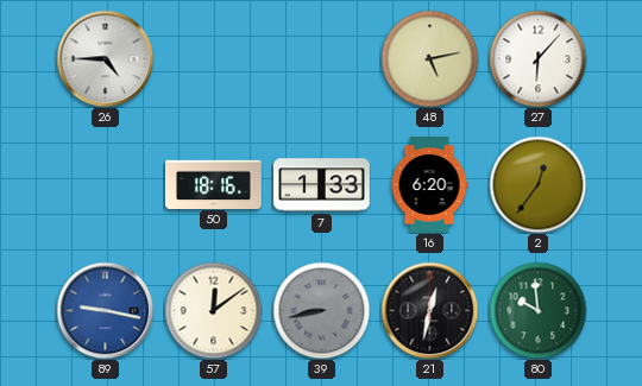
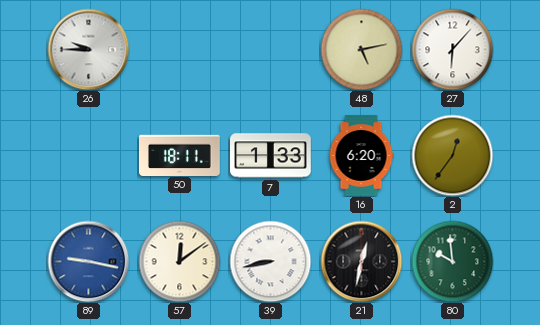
26: 4:45 -> 9:45 (88, 49)
50: 18:16 -> 18:11 (180, 155)
39 dial: grey -> white (270, 261)
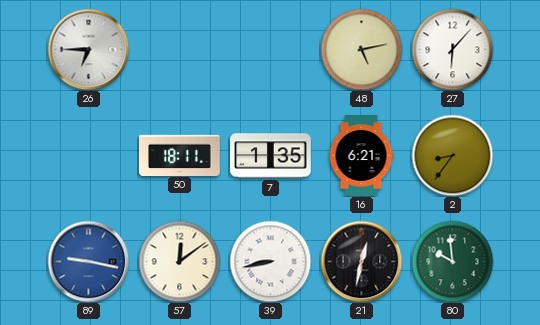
26: 9:45 -> 6:45 (88, 49)
7: 1:33 -> 1:35 (271, 156)
16: 6:20 -> 6:21 (361, 156)
2: 12:36 -> 8:36 (452, 155)
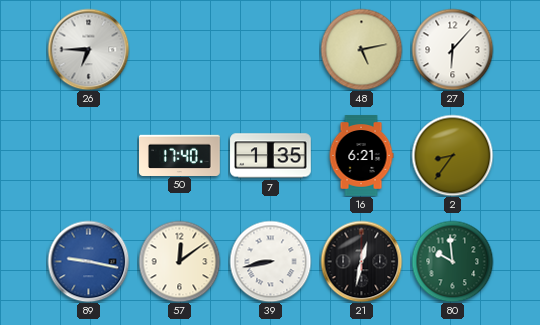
50: 18:11 -> 17:40 (180, 155)
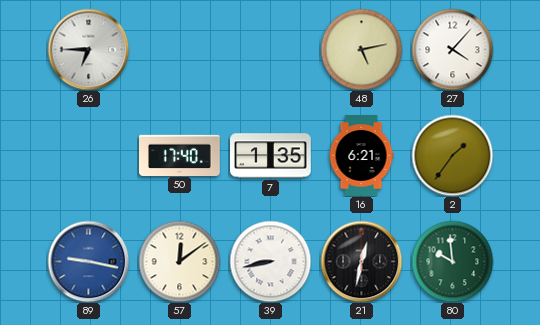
27: 6:07 -> 4:07 (452, 49)
2: 8:36 -> 1:36 (452, 155)
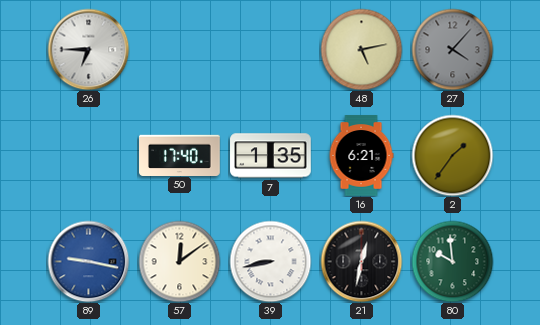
27 dial: white -> grey (452, 49)
